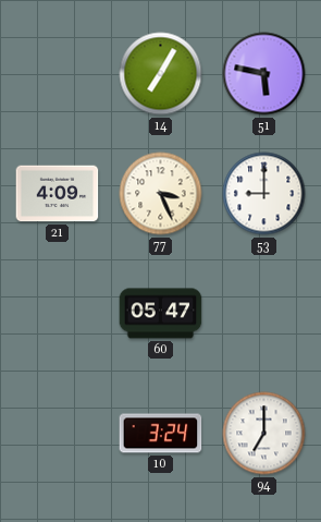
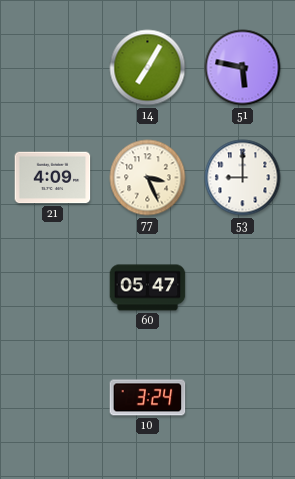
94: 7:00 -> none (264, 434)
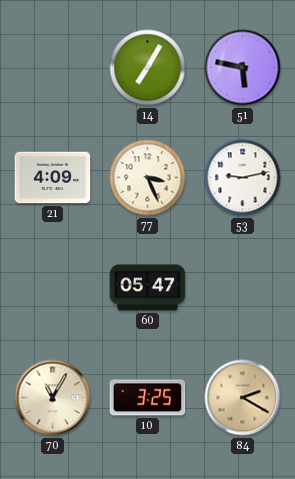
53: 9:00 -> 9:13 (243, 178)
70: none -> 11:05 (53, 398)
10: 3:24 -> 3:25 (148, 398)
84: none -> 2:20 (243, 398)
